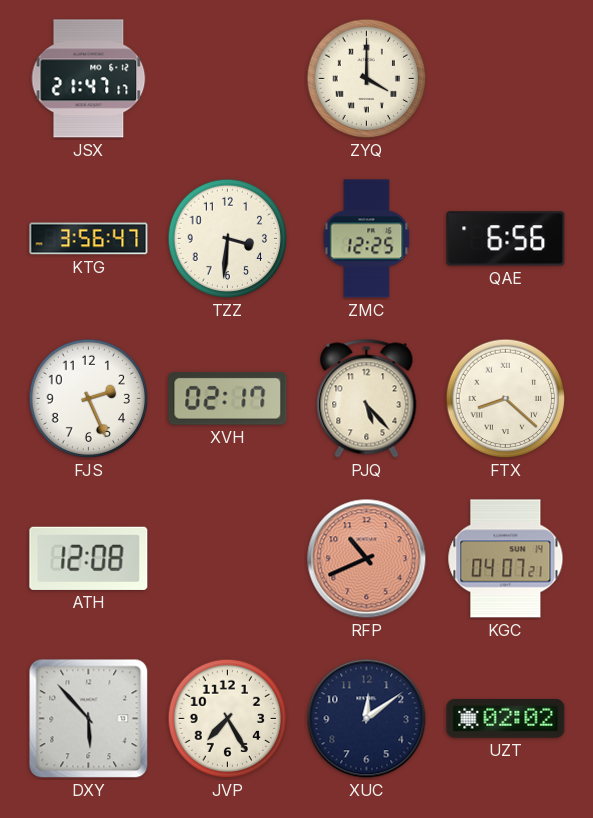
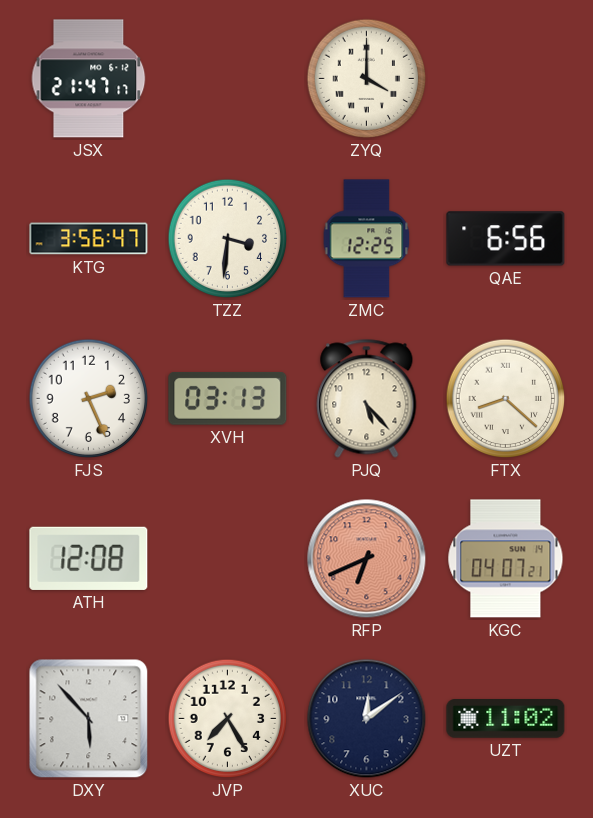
XVH: 02:17 -> 03:13 (228, 399)
RFP: 10:41 -> 6:41 (367, 559)
UZT: 02:02 -> 11:02 (506, 719)
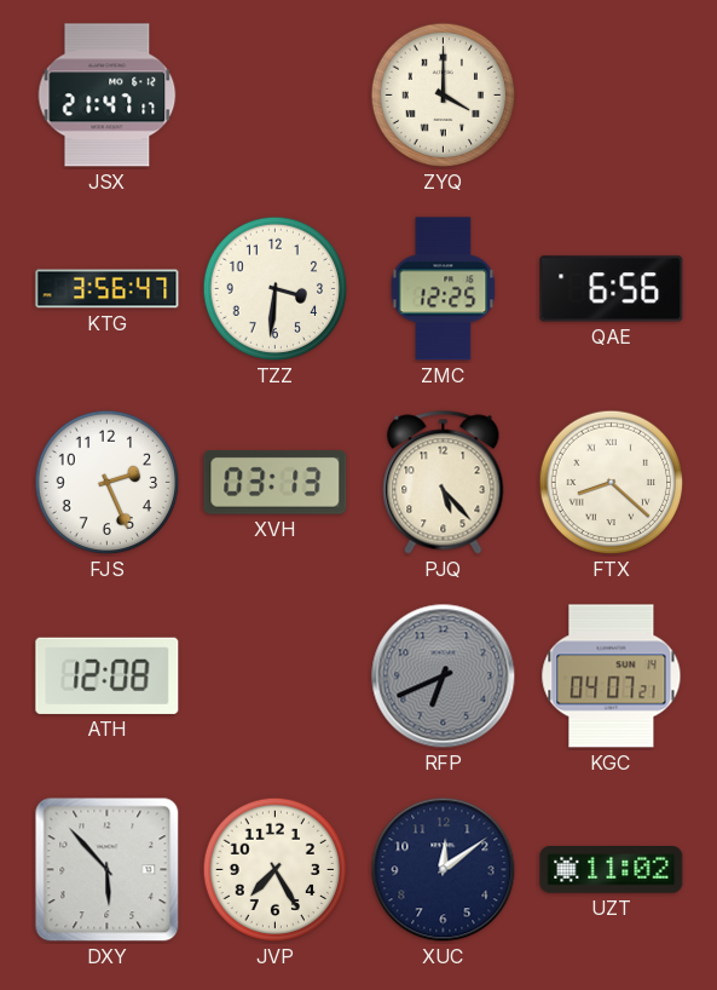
RFP dial: salmon -> grey (444, 677)
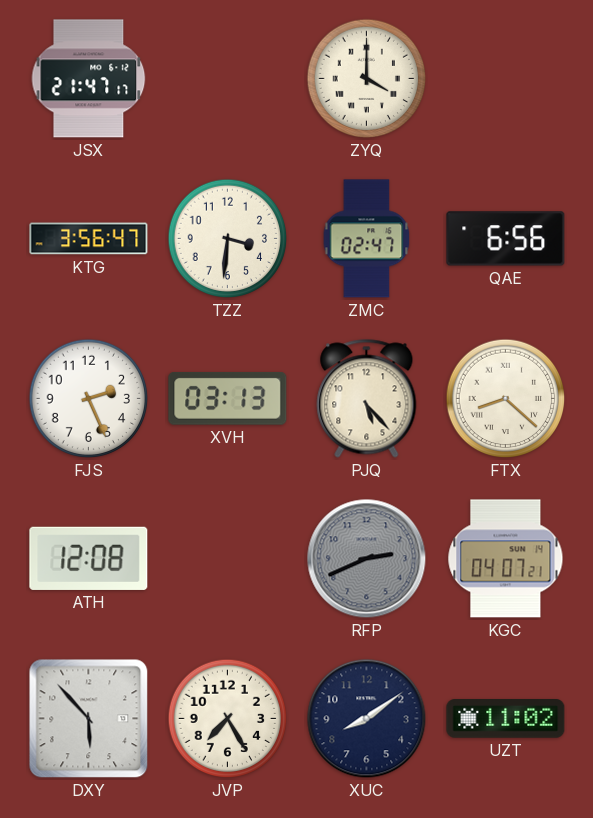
ZMC: 12:25 -> 02:47 (367, 239)
RFP: 6:41 -> 2:41 (367, 559)
XUC: 12:09 -> 8:09 (367, 719)
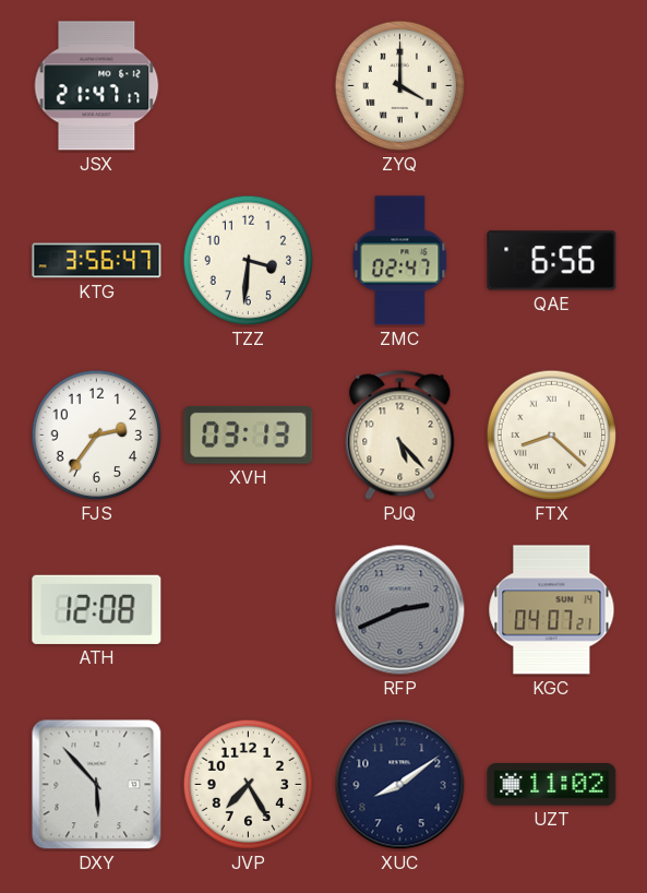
FJS: 2:26 -> 2:36 (97, 436)
